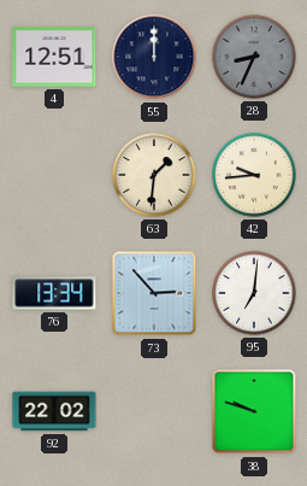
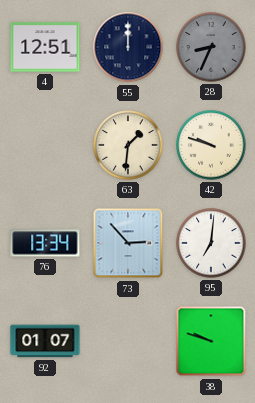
42: 9:44 -> 9:48 (211, 145)
92: 22:02 -> 01:07 (45, 341)
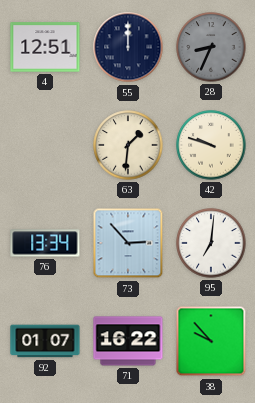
71: none -> 16:22 (128, 341)
38: 9:48 -> 9:53 (211, 341)
